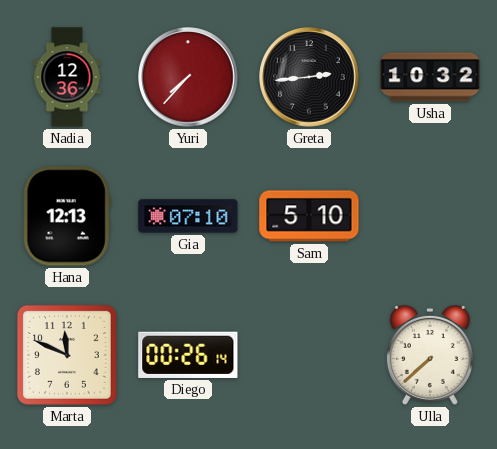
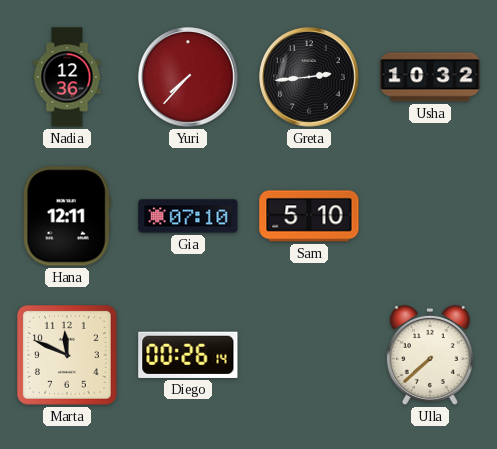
Hana: 12:13 -> 12:11 (67, 216)
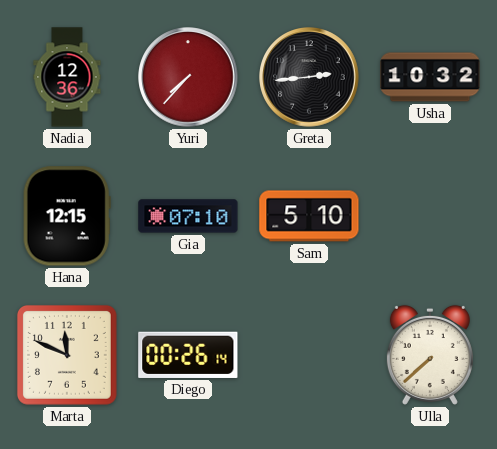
Hana: 12:11 -> 12:15 (67, 216)
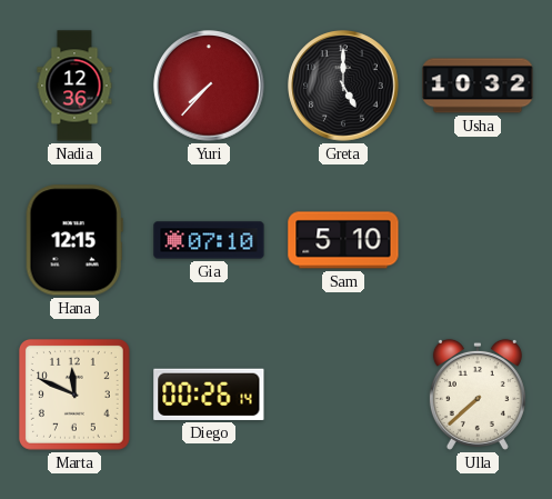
Greta: 2:44 -> 5:00 (343, 86)
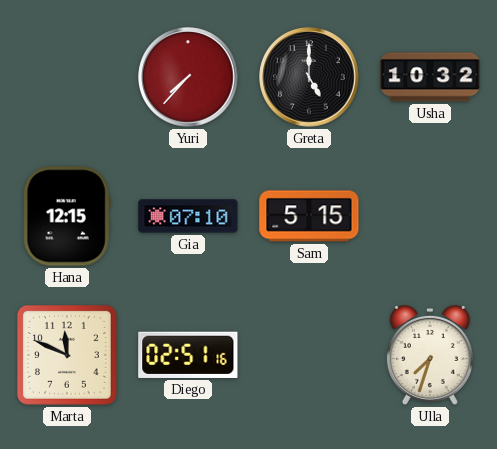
Nadia: 12:36 -> none (74, 86)
Sam: 5:10 -> 5:15 (309, 216)
Diego: 00:26 -> 02:51 (188, 355)
Ulla: 7:38 -> 7:33 (430, 355)
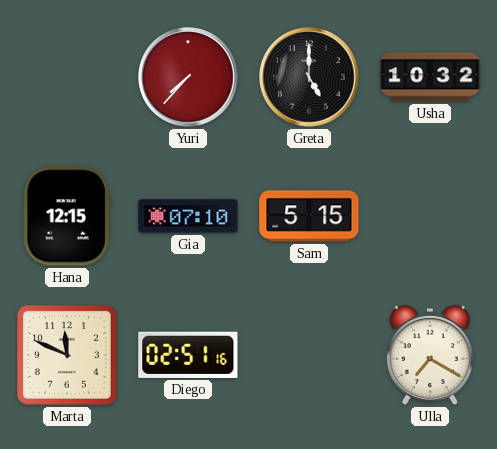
Ulla: 7:33 -> 7:20 (430, 355)
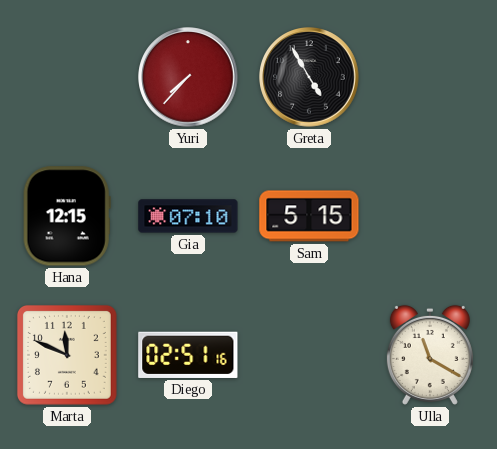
Greta: 5:00 -> 4:55 (309, 77)
Usha: 10:32 -> none (430, 77)
Ulla: 7:20 -> 11:20 (430, 355)
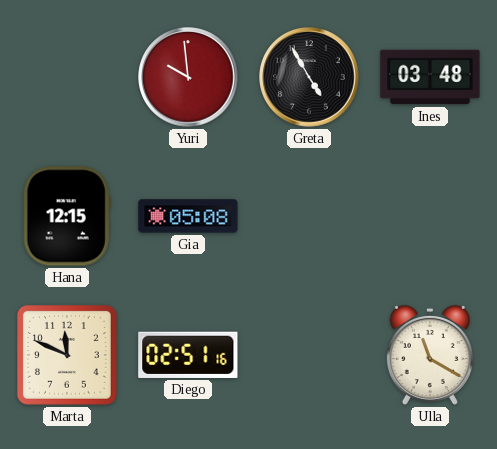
Yuri: 7:37 -> 9:59 (188, 77)
Ines: none -> 03:48 (430, 77)
Gia: 07:10 -> 05:08 (188, 216)
Sam: 5:15 -> none (309, 216)
